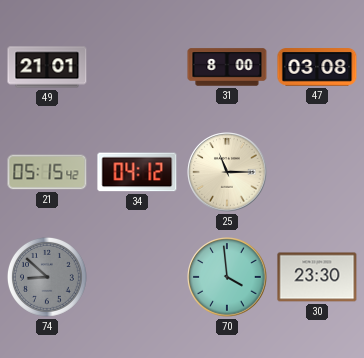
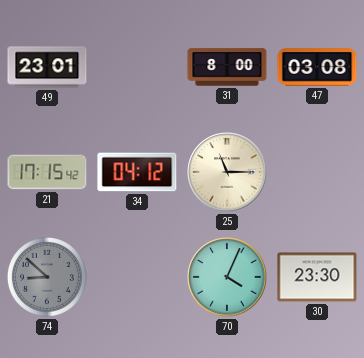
49: 21:01 -> 23:01 (47, 67)
21: 05:15 -> 17:15 (47, 172)
70: 3:59 -> 4:04 (227, 277)
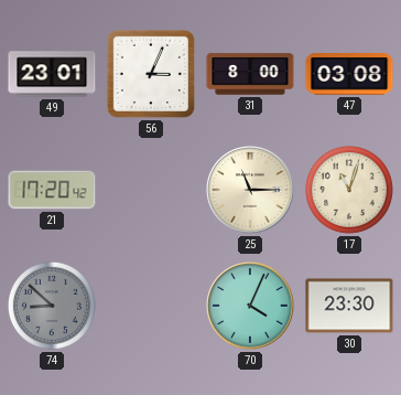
56: none -> 3:04 (151, 74)
21: 17:15 -> 17:20 (52, 190)
34: 04:12 -> none (137, 172)
17: none -> 11:03 (349, 190)
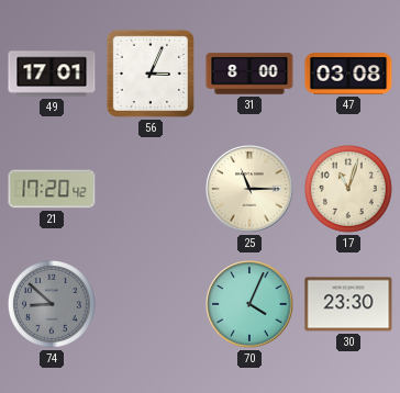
49: 23:01 -> 17:01 (52, 74)
